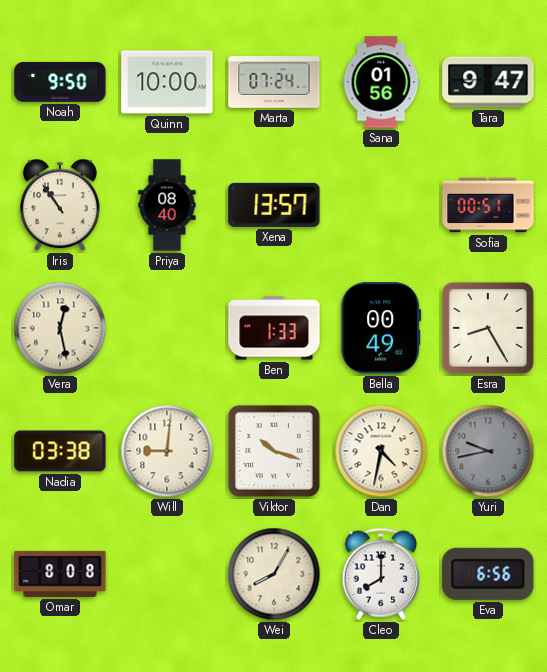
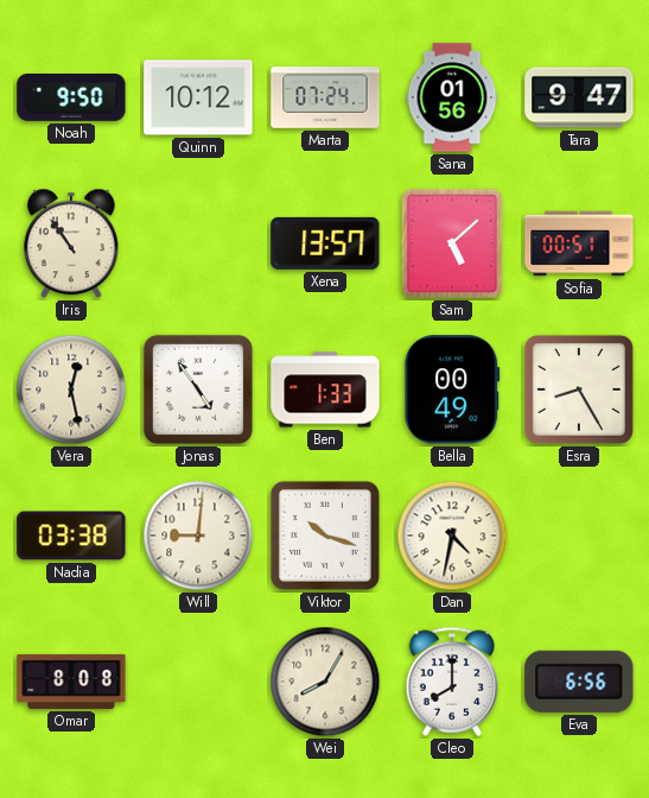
Quinn: 10:00 -> 10:12 (198, 97)
Priya: 08:40 -> none (167, 205)
Sam: none -> 5:08 (452, 243)
Jonas: none -> 4:54 (198, 389)
Yuri: 9:43 -> none (488, 451)
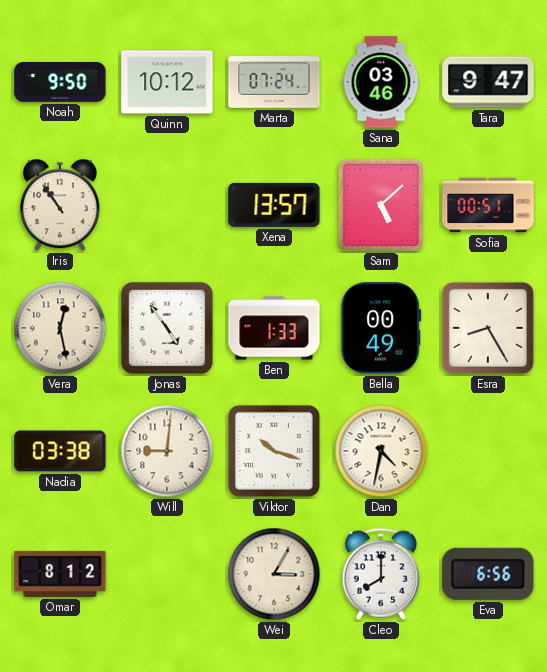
Sana: 01:56 -> 03:46 (381, 82)
Omar: 8:08 -> 8:12 (60, 574)
Wei: 8:05 -> 3:05 (274, 574)
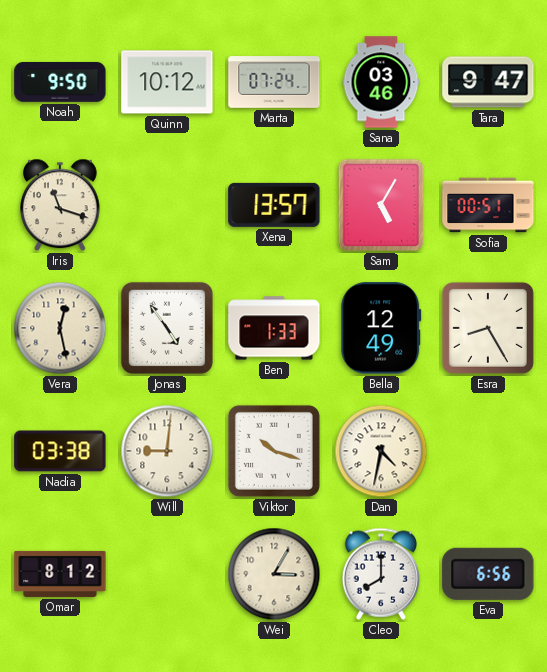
Iris: 10:54 -> 11:18 (61, 205)
Sam: 5:08 -> 5:05 (381, 205)
Bella: 00:49 -> 12:49 (381, 328)
